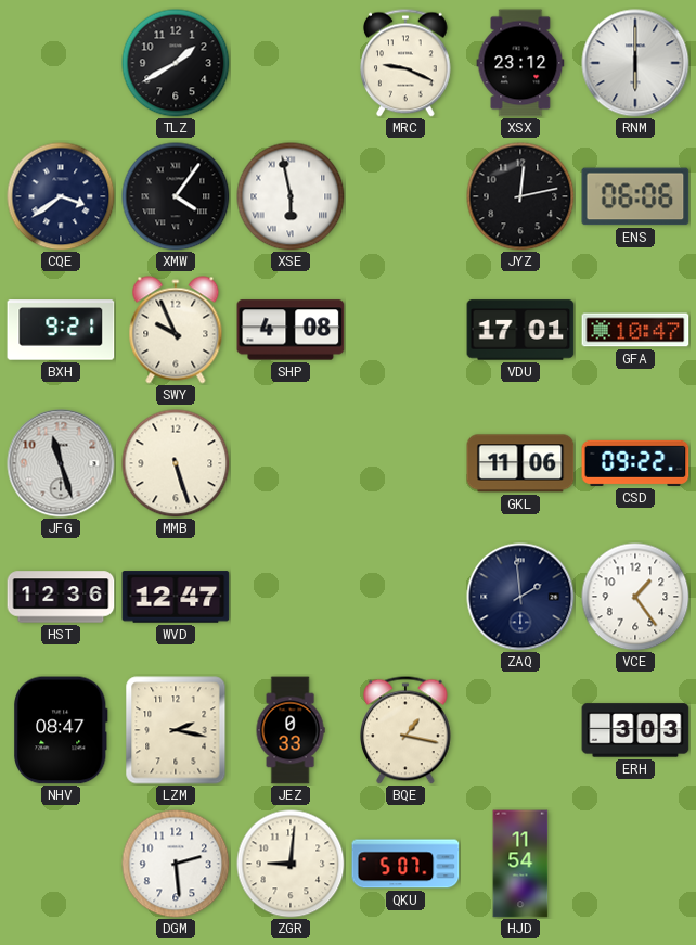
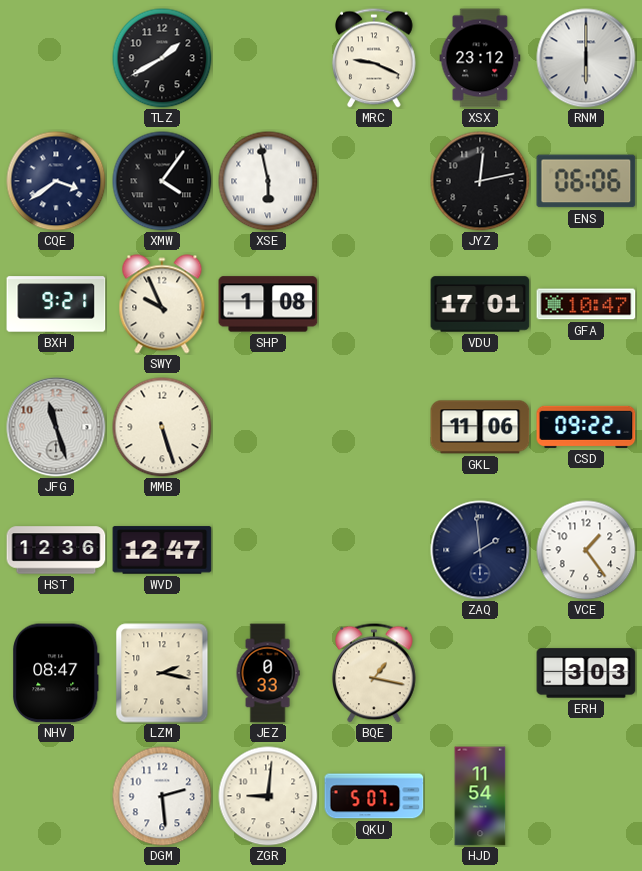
SHP: 4:08 -> 1:08 (268, 304)
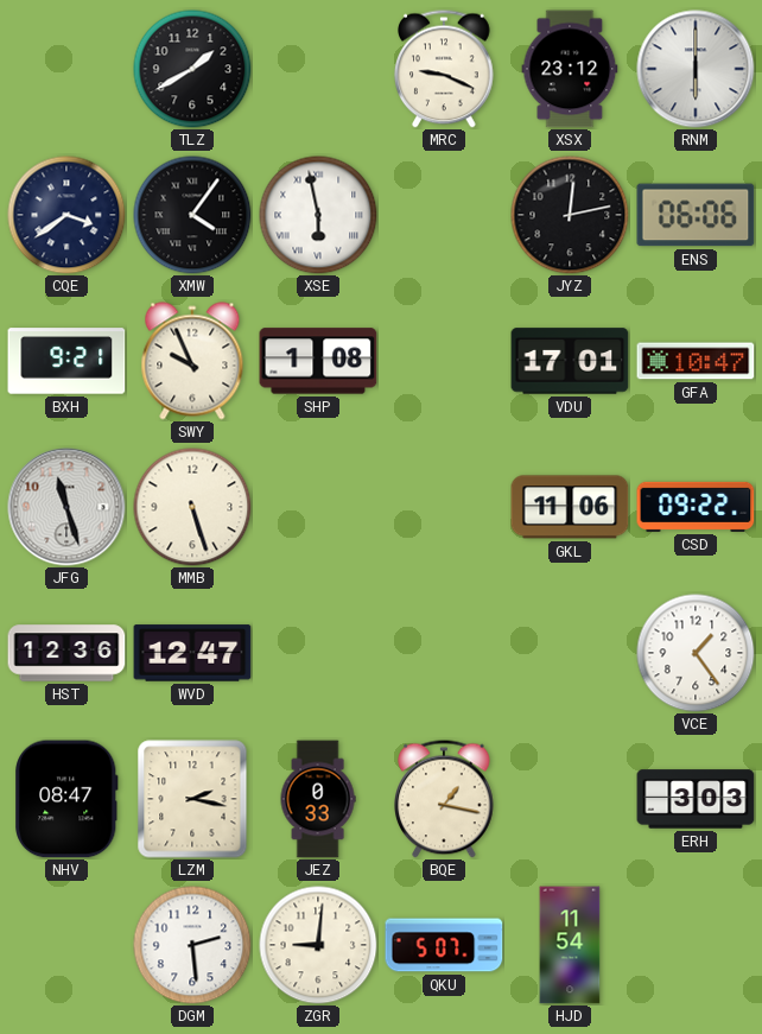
ZAQ: 1:59 -> none (480, 550)
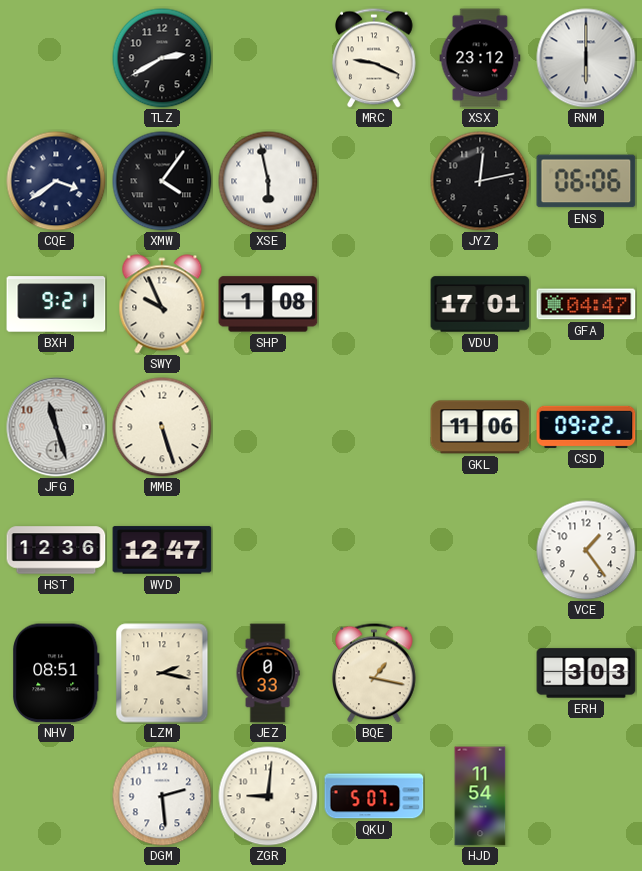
TLZ: 1:40 -> 2:40 (162, 58)
GFA: 10:47 -> 04:47 (586, 304)
NHV: 08:47 -> 08:51 (57, 673)
